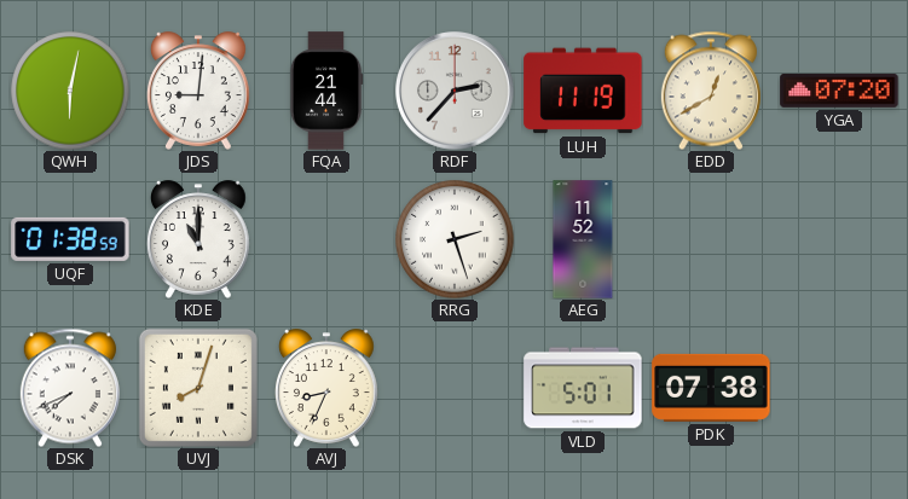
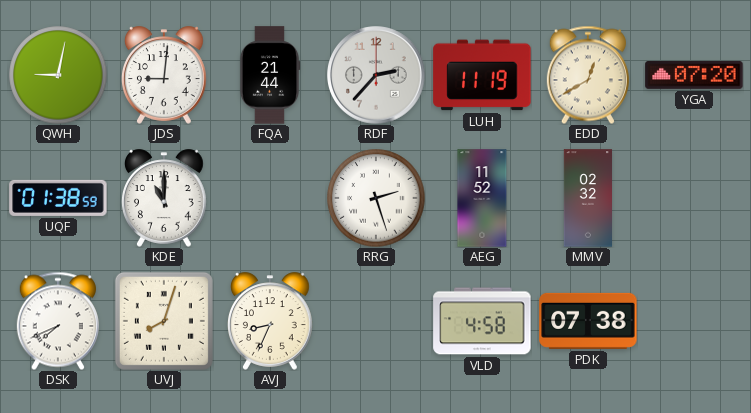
QWH: 6:02 -> 9:02 (58, 75)
MMV: none -> 02:32 (588, 198)
VLD: 5:01 -> 4:58 (482, 321)
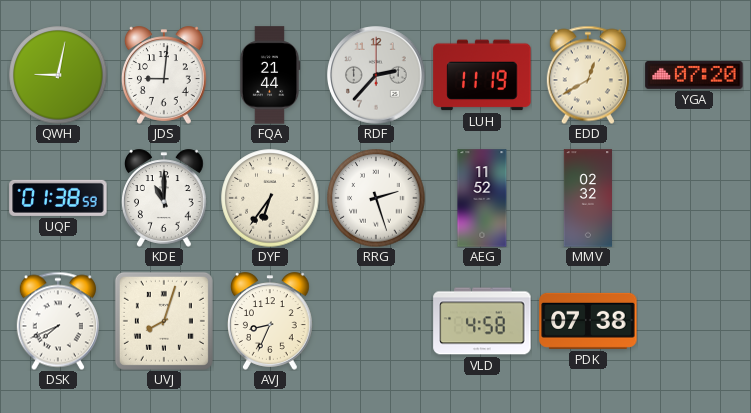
DYF: none -> 6:36 (270, 198)
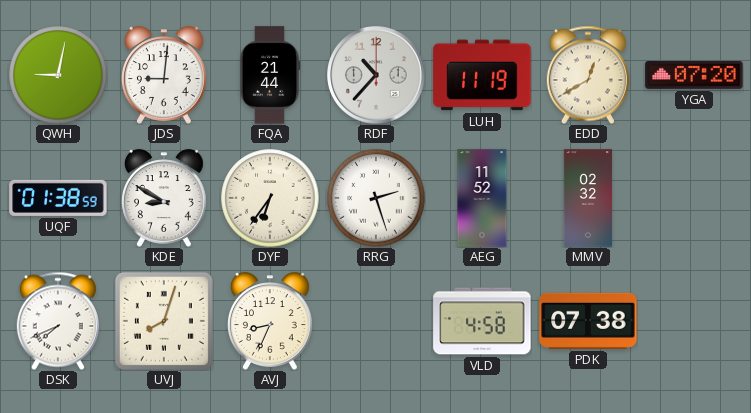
RDF: 2:37 -> 10:37 (377, 76)
KDE: 11:00 -> 8:50 (164, 198)
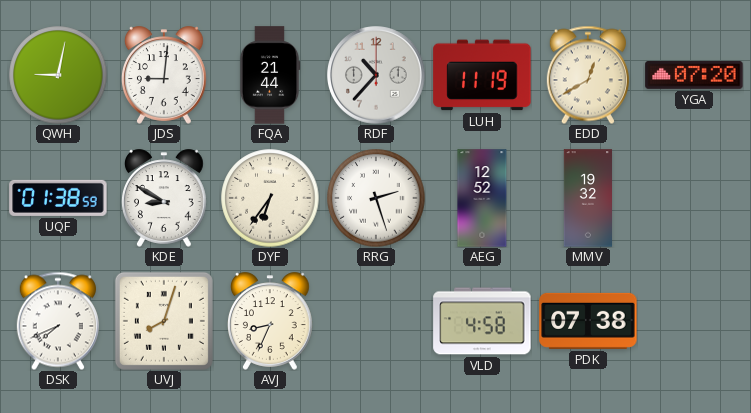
AEG: 11:52 -> 12:52 (482, 198)
MMV: 02:32 -> 19:32 (588, 198)
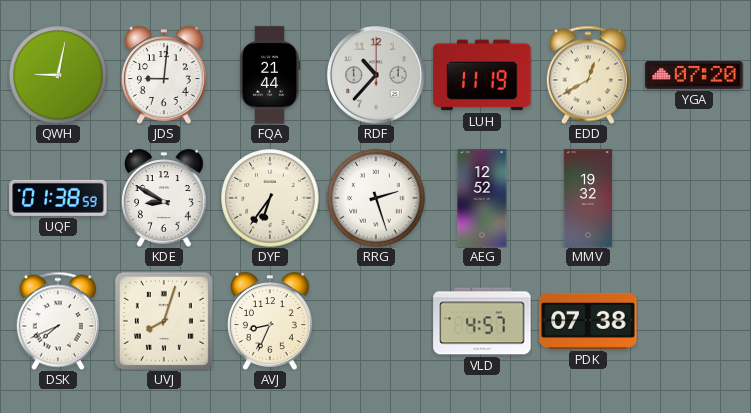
VLD: 4:58 -> 4:57 (482, 321)
